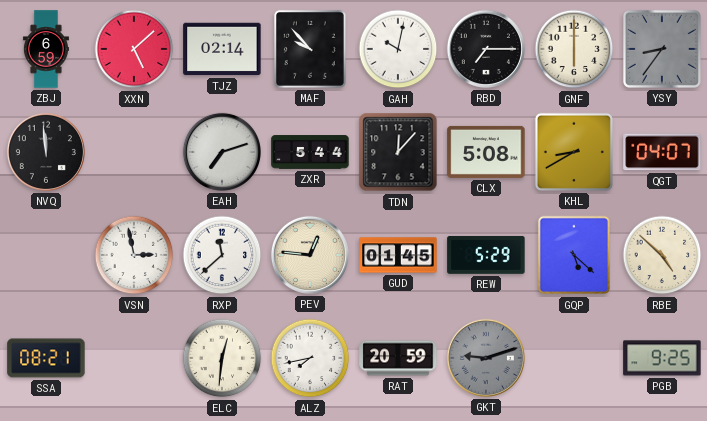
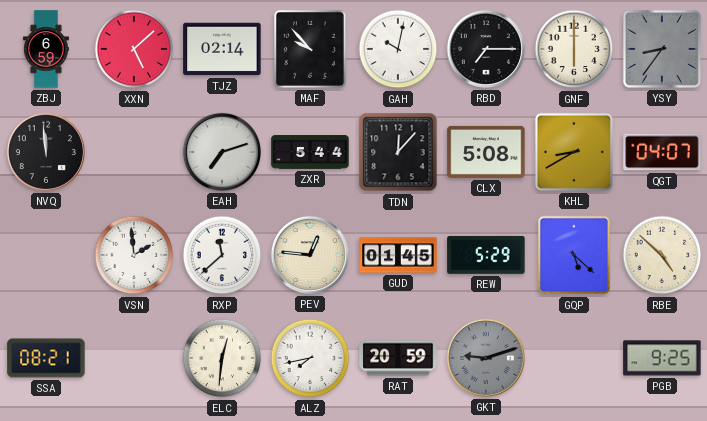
VSN: 2:58 -> 1:59 (134, 255)
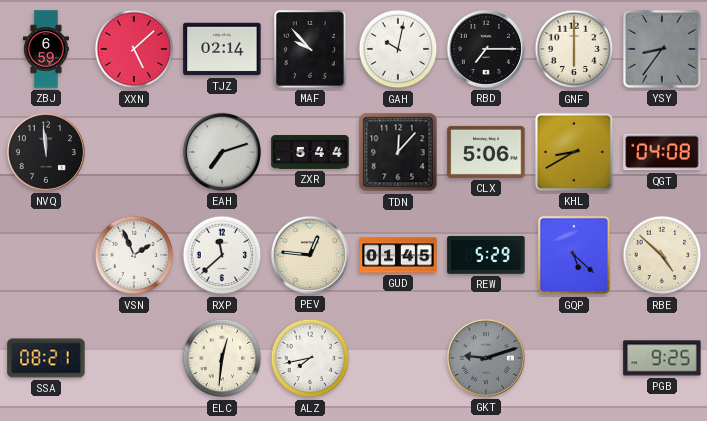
CLX: 5:08 -> 5:06 (486, 152)
QGT: 04:07 -> 04:08 (662, 152)
VSN: 1:59 -> 1:56 (134, 255)
RAT: 20:59 -> none (398, 358)
